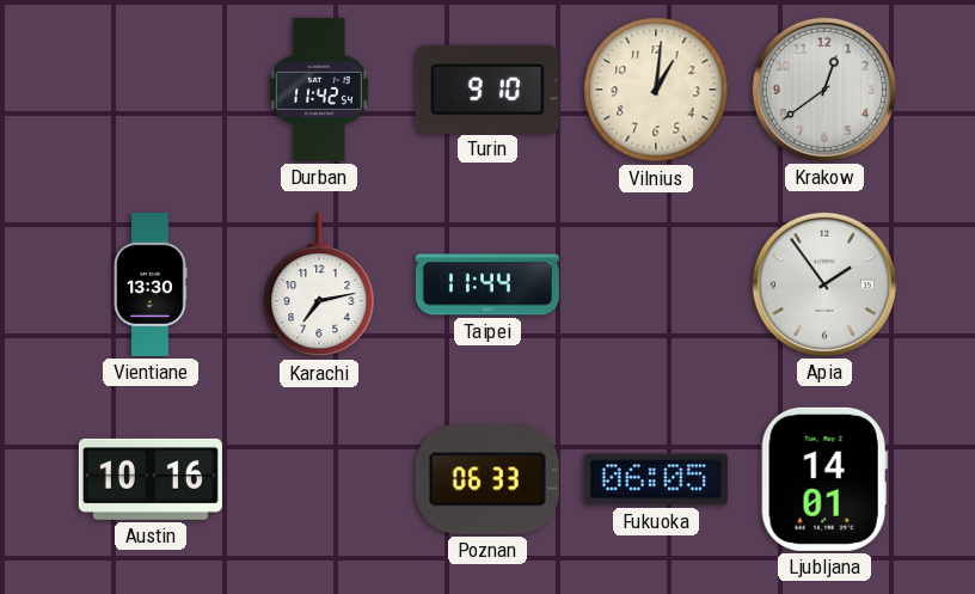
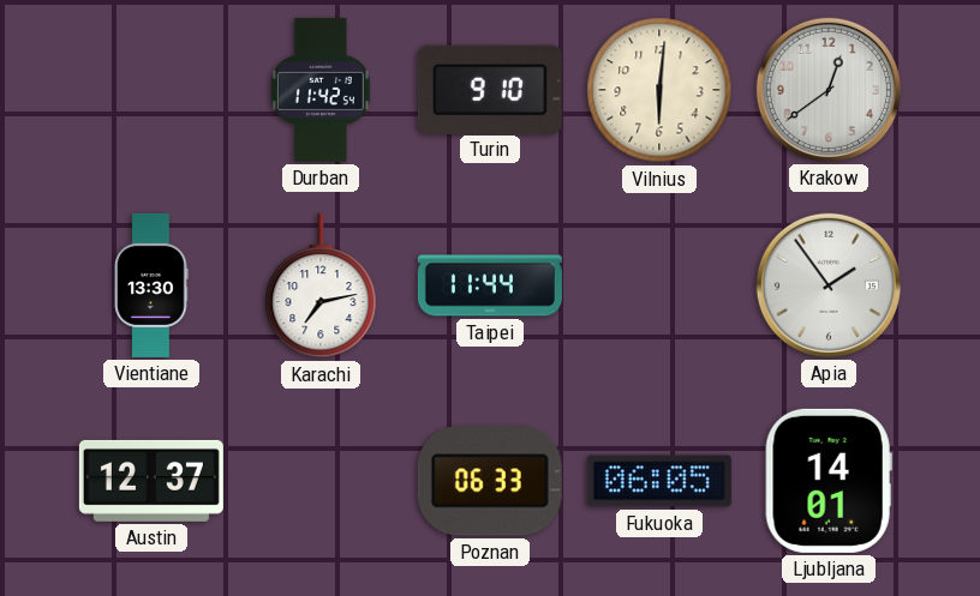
Vilnius: 1:01 -> 6:01 (659, 90)
Austin: 10:16 -> 12:37 (151, 481)
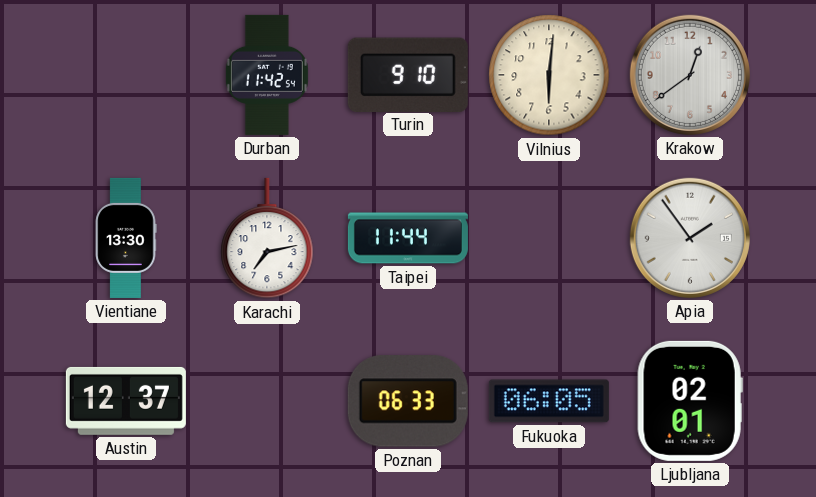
Ljubljana: 14:01 -> 02:01 (690, 401)
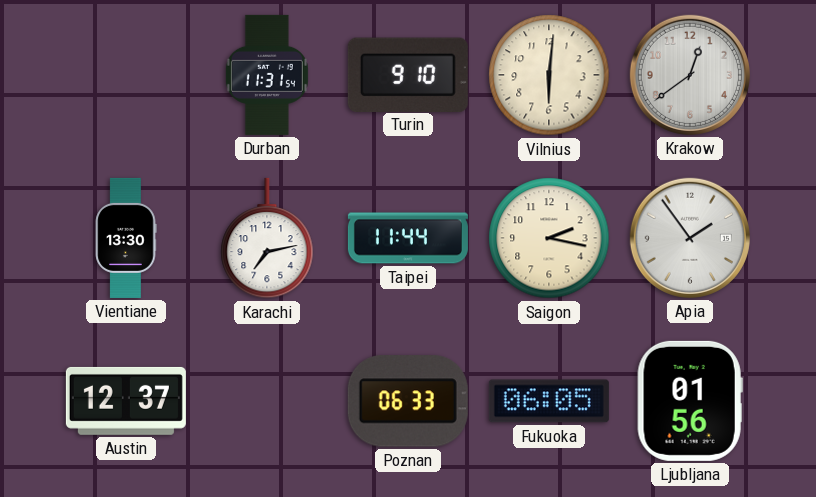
Durban: 11:42 -> 11:31 (267, 75)
Saigon: none -> 2:17 (549, 238)
Ljubljana: 02:01 -> 01:56 (690, 401)
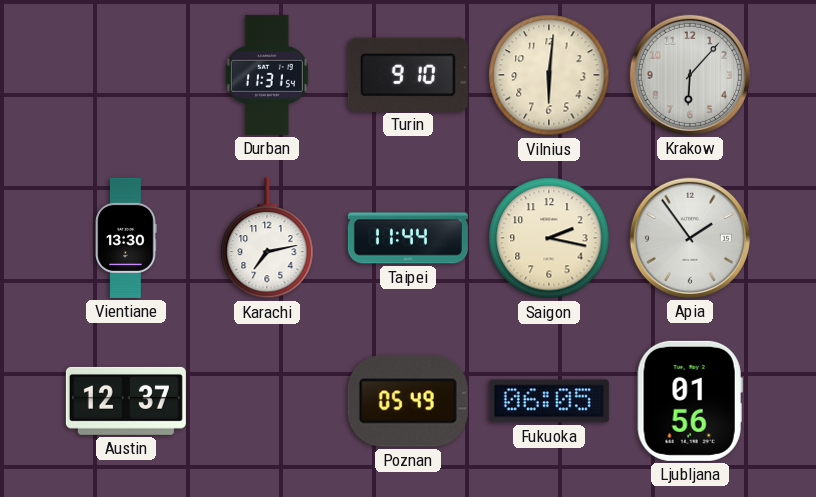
Krakow: 12:39 -> 6:07 (690, 75)
Poznan: 06:33 -> 05:49 (408, 401)
